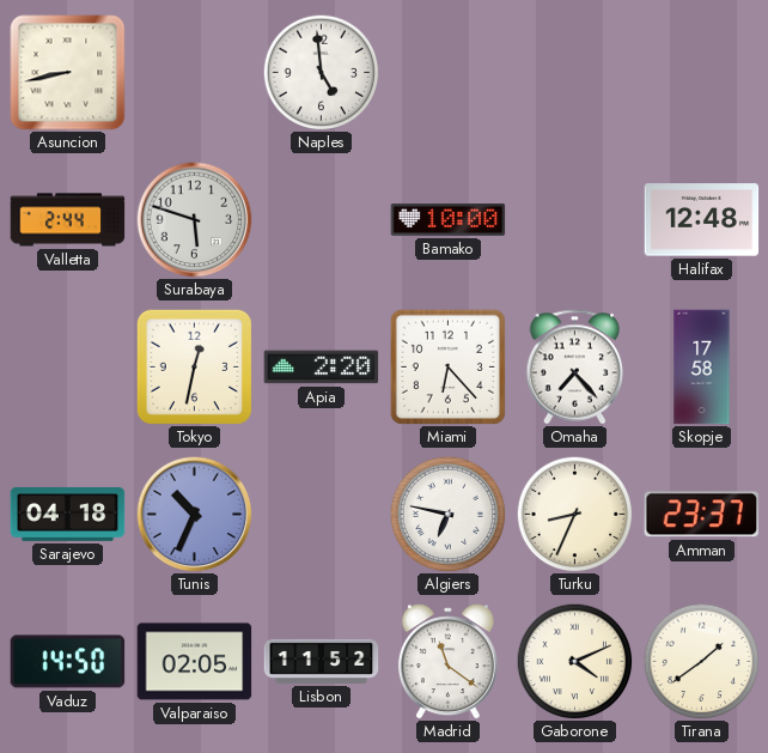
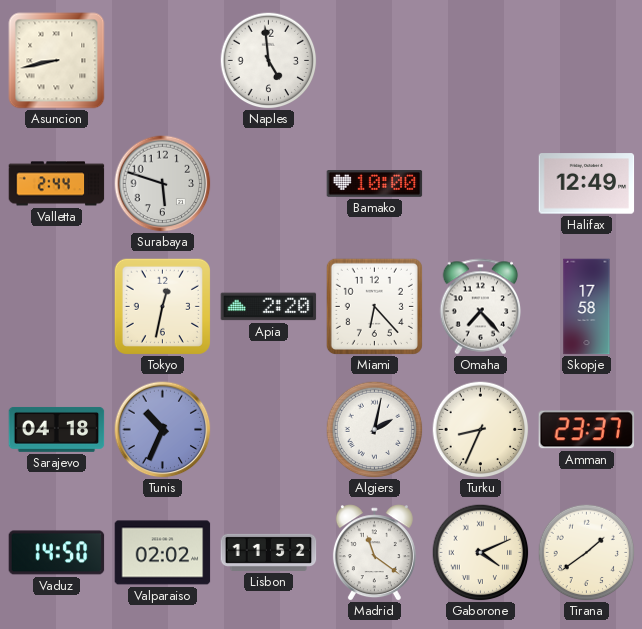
Halifax: 12:48 -> 12:49 (587, 184)
Algiers: 6:47 -> 2:02 (374, 429)
Valparaiso: 02:05 -> 02:02 (163, 553)
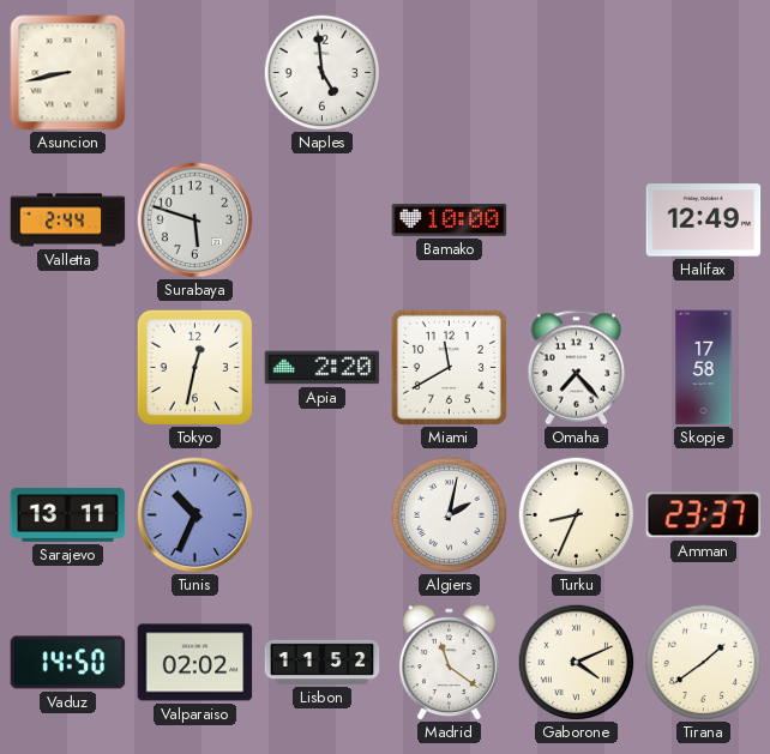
Miami: 6:23 -> 11:40 (449, 367)
Sarajevo: 04:18 -> 13:11 (68, 514)
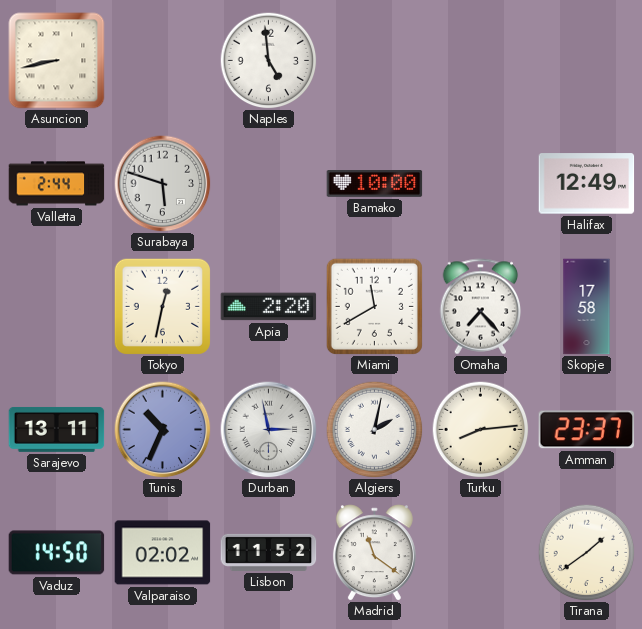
Durban: none -> 2:58 (269, 430)
Turku: 8:34 -> 8:14 (480, 429)
Gaborone: 4:11 -> none (576, 662)
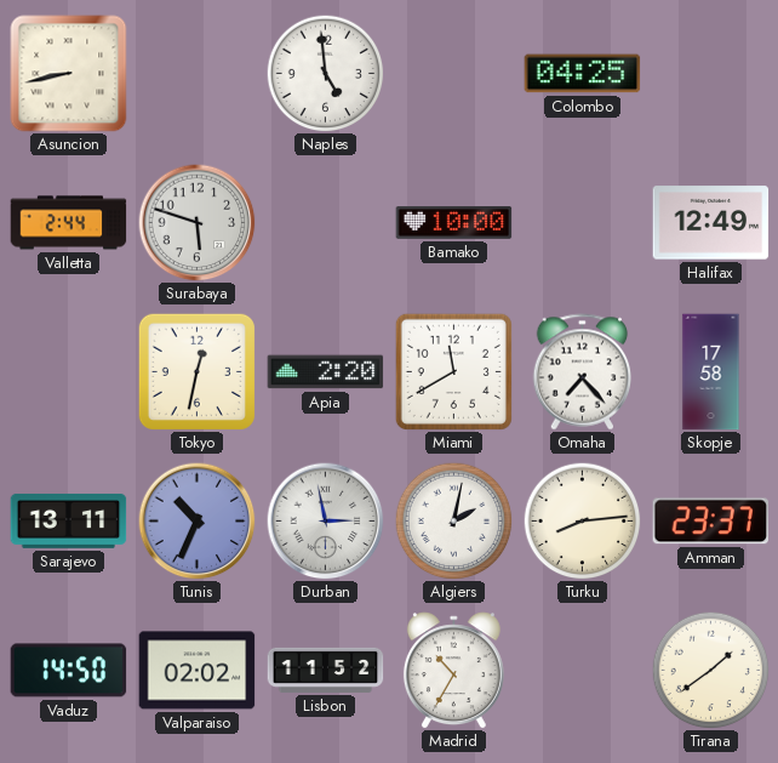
Colombo: none -> 04:25 (583, 74)
Madrid: 11:21 -> 10:35 (453, 671)
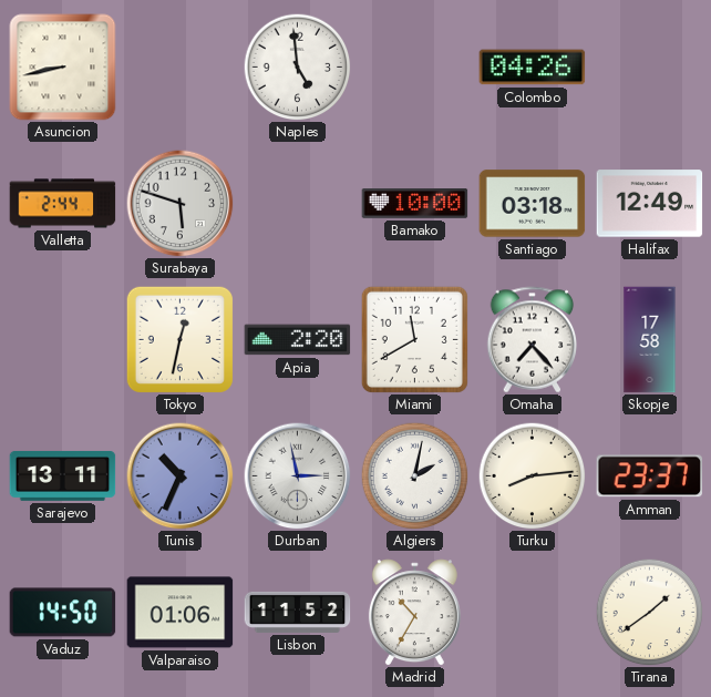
Colombo: 04:25 -> 04:26 (533, 68)
Santiago: none -> 03:18 (533, 204)
Valparaiso: 02:02 -> 01:06 (181, 613)
